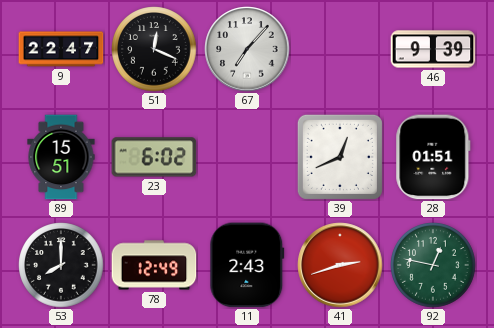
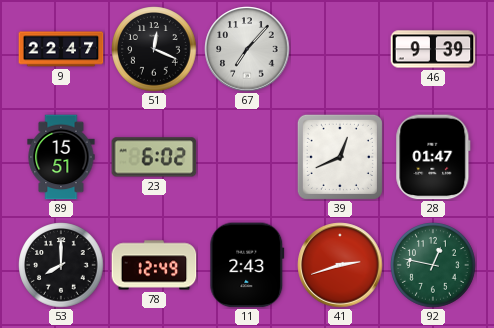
28: 01:51 -> 01:47 (433, 157)
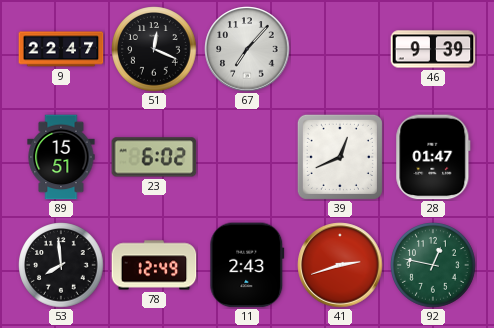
53: 8:00 -> 7:59 (61, 265)
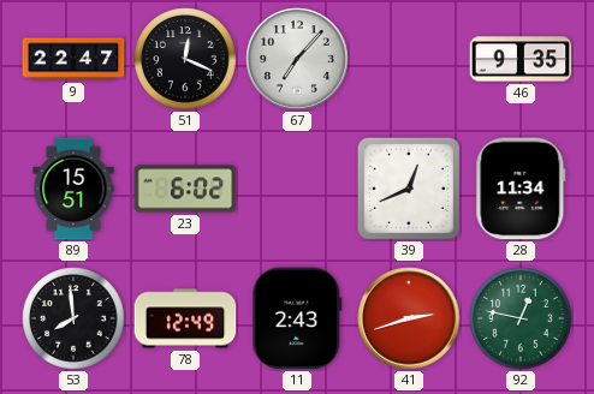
46: 9:39 -> 9:35 (521, 59)
28: 01:47 -> 11:34 (521, 189)
